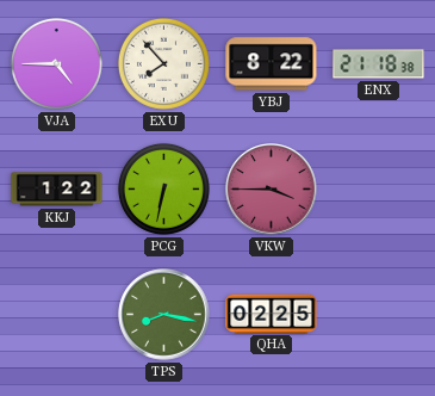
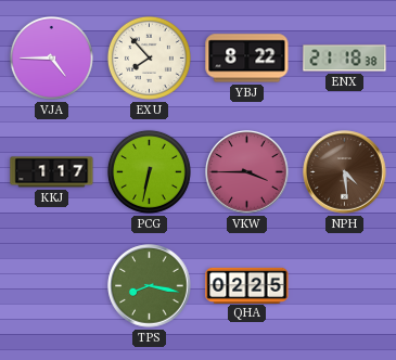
KKJ: 1:22 -> 1:17 (52, 172)
NPH: none -> 4:29 (345, 172)
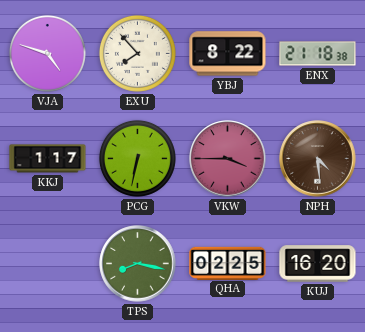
VJA: 4:45 -> 4:48 (47, 53)
KUJ: none -> 16:20 (318, 264)
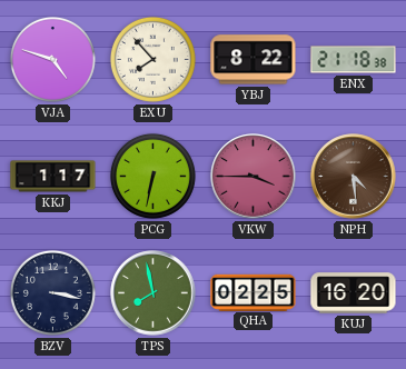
BZV: none -> 3:17 (52, 292)
TPS: 8:17 -> 7:58 (154, 293)
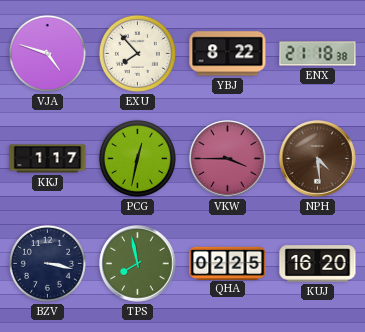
PCG: 6:32 -> 12:32 (137, 158)
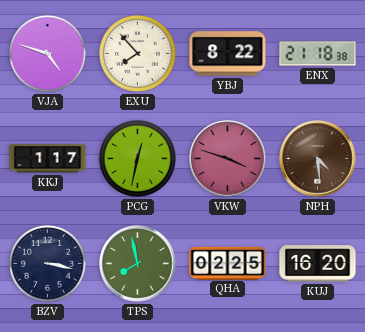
VKW: 3:45 -> 3:48 (228, 159)
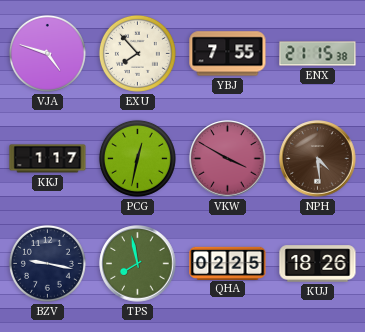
YBJ: 8:22 -> 7:55 (228, 54)
ENX: 21:18 -> 21:15 (318, 54)
VKW: 3:48 -> 3:50 (228, 159)
BZV: 3:17 -> 9:17 (47, 263)
KUJ: 16:20 -> 18:26 (318, 264)
